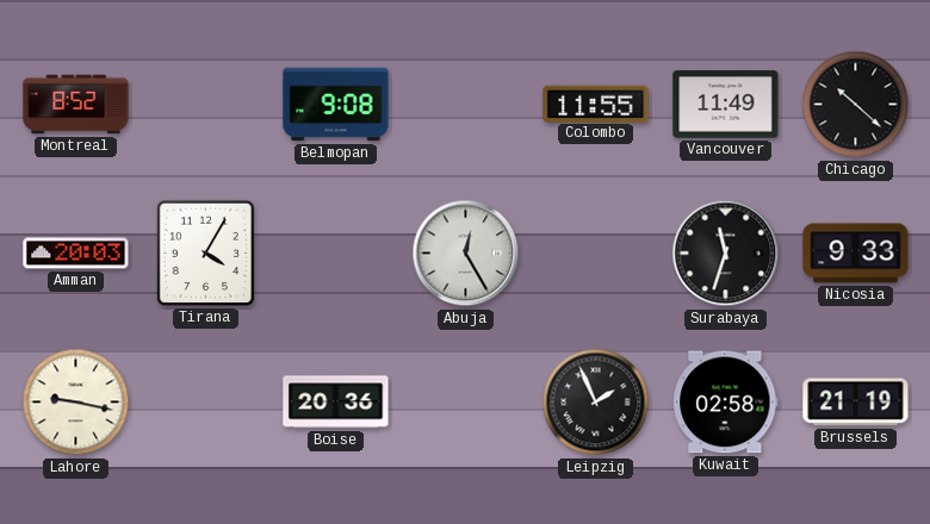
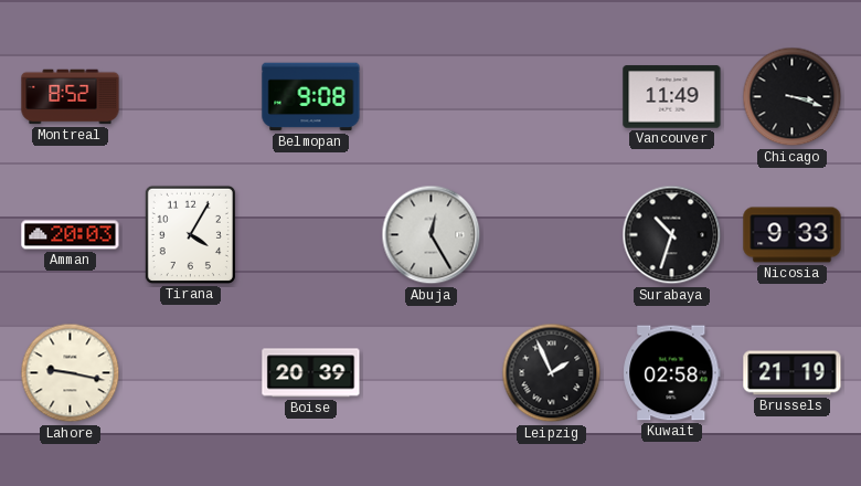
Colombo: 11:55 -> none (596, 104)
Chicago: 10:22 -> 3:18 (793, 97)
Surabaya: 11:33 -> 10:33 (672, 235)
Boise: 20:36 -> 20:39 (311, 373)
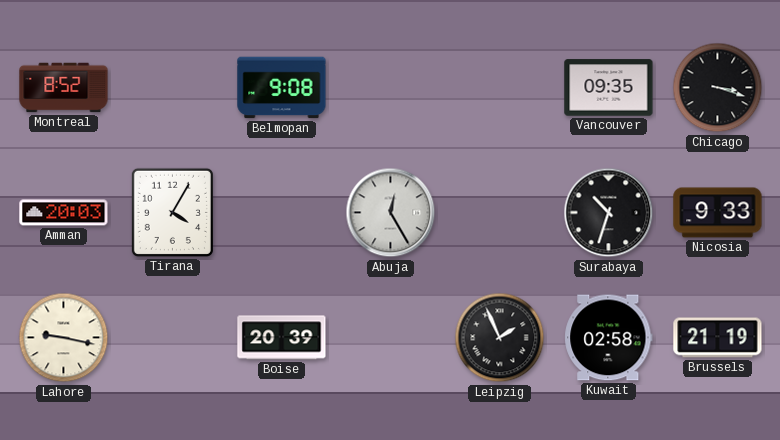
Vancouver: 11:49 -> 09:35 (609, 88)
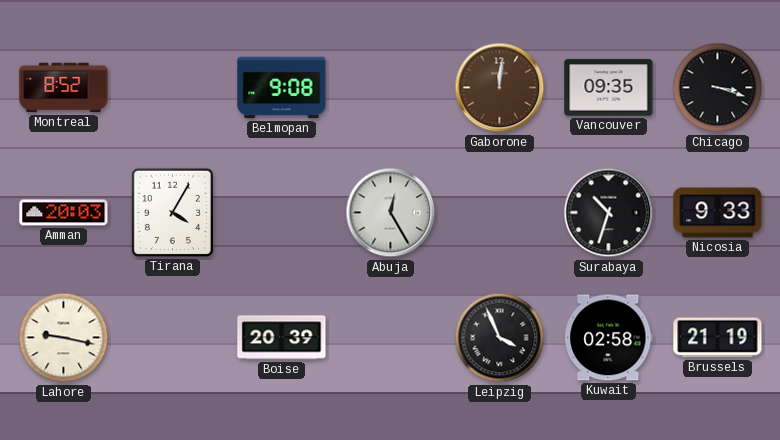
Gaborone: none -> 12:01 (500, 88)
Leipzig: 1:56 -> 3:56 (500, 338)
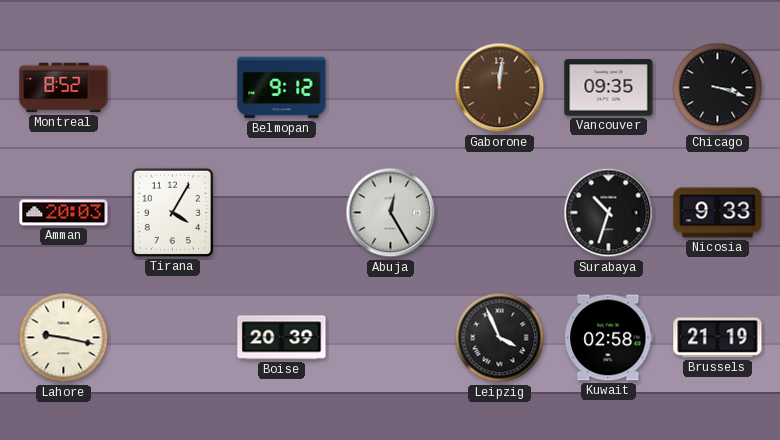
Belmopan: 9:08 -> 9:12 (282, 88)
